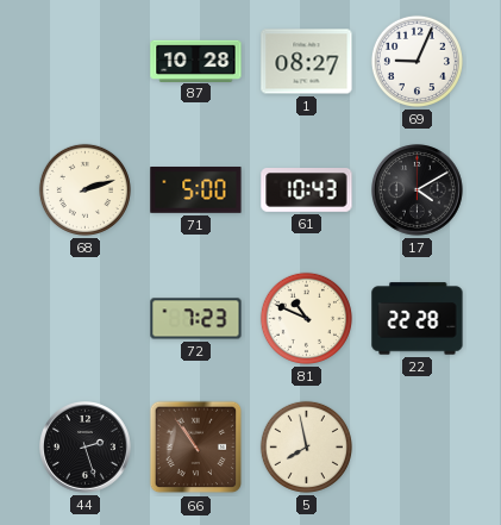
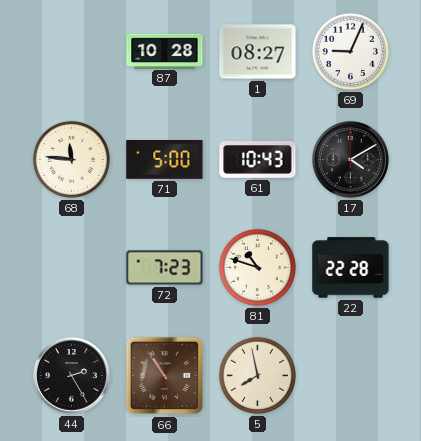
68: 2:12 -> 11:46 (71, 159)
81: 10:49 -> 10:48 (257, 267)
44: 2:27 -> 2:25 (72, 376)
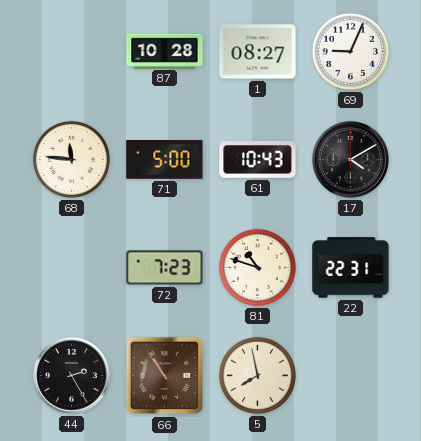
22: 22:28 -> 22:31 (351, 268)
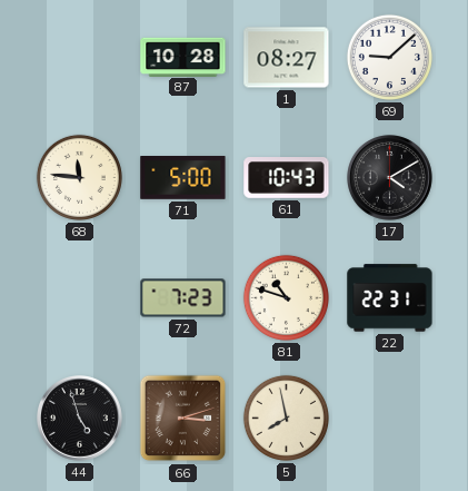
69: 9:04 -> 9:08 (389, 57)
44: 2:25 -> 4:57 (80, 419)
66: 10:54 -> 3:12 (183, 419)
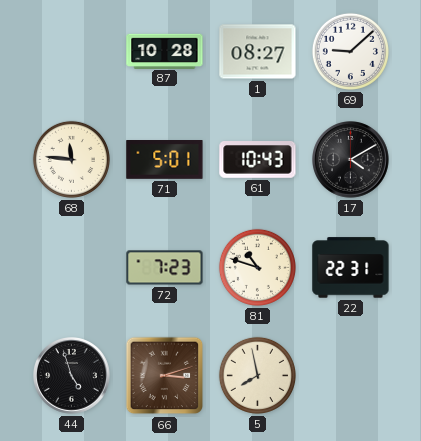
71: 5:00 -> 5:01 (165, 160)
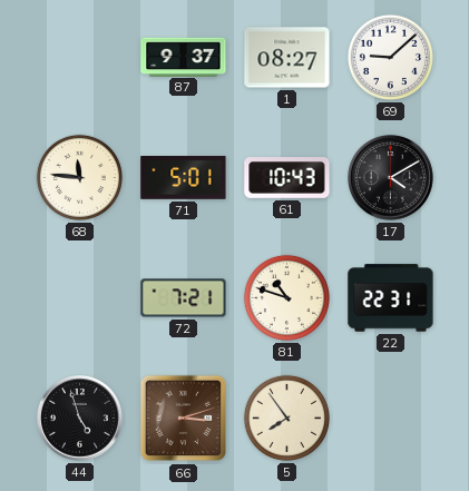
87: 10:28 -> 9:37 (184, 57)
72: 7:23 -> 7:21 (184, 298)
5: 7:58 -> 7:54 (286, 418)
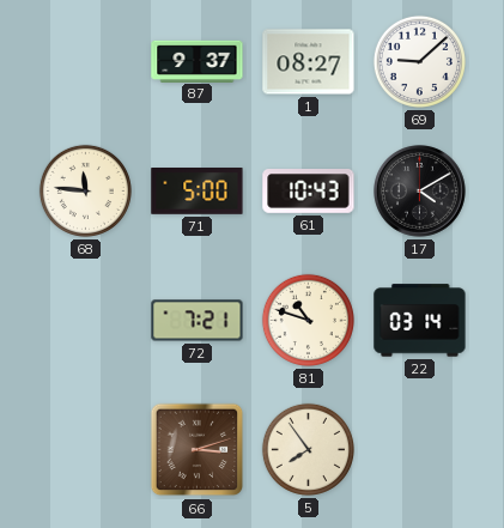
71: 5:01 -> 5:00 (198, 192)
22: 22:31 -> 03:14 (420, 321)
44: 4:57 -> none (80, 419)
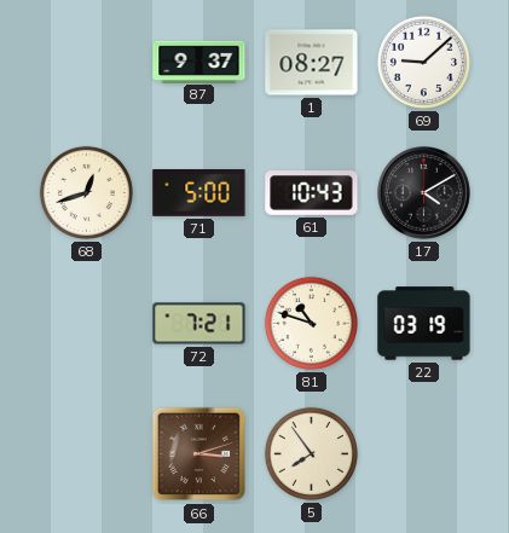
68: 11:46 -> 12:42 (86, 192)
22: 03:14 -> 03:19 (424, 324)
